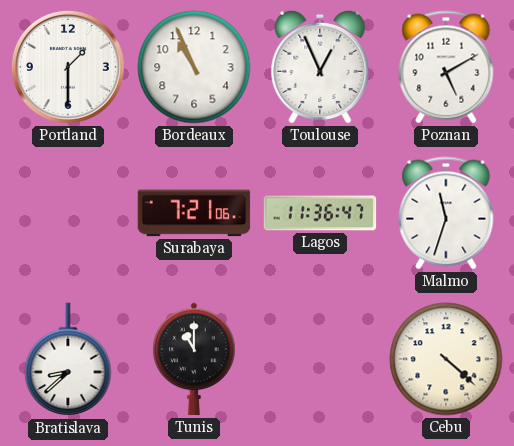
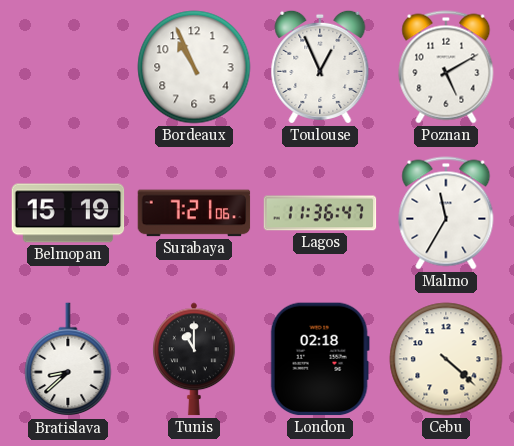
Portland: 1:30 -> none (68, 67)
Belmopan: none -> 15:19 (68, 213)
Malmo: 11:33 -> 11:35 (446, 213)
London: none -> 02:18 (320, 359)
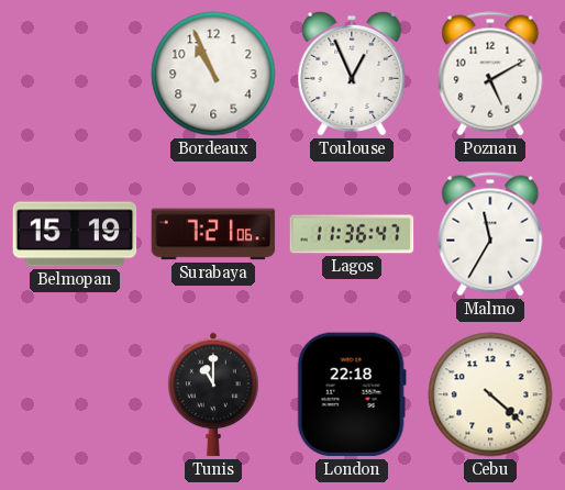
Bratislava: 8:38 -> none (68, 360)
London: 02:18 -> 22:18 (352, 394)
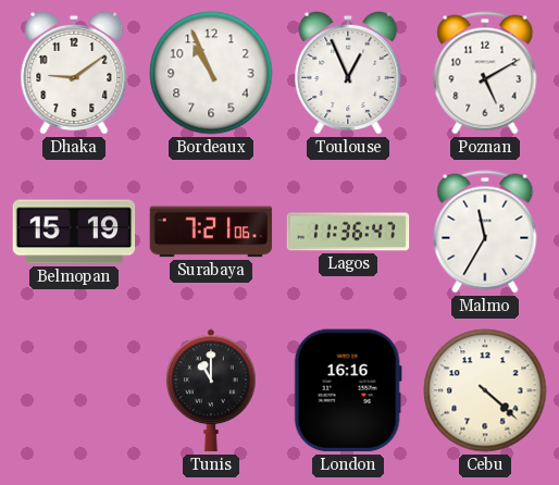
Dhaka: none -> 9:09 (74, 73)
London: 22:18 -> 16:16 (348, 390)
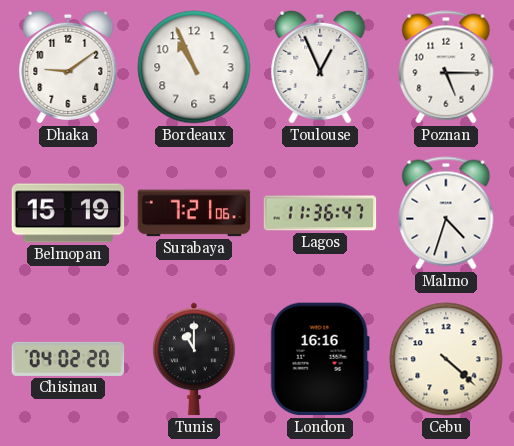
Poznan: 5:10 -> 5:15 (446, 67)
Malmo: 11:35 -> 4:33 (446, 213)
Chisinau: none -> 04:02 (68, 359)
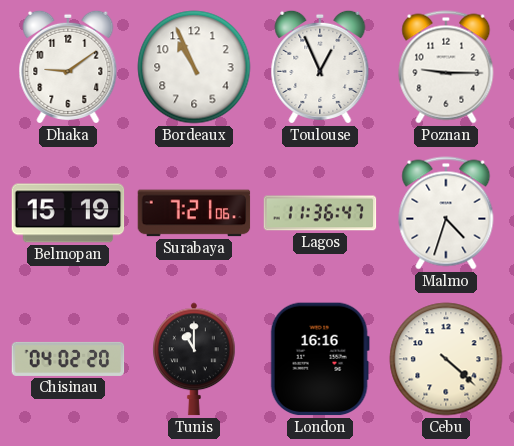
Poznan: 5:15 -> 9:15 (446, 67)
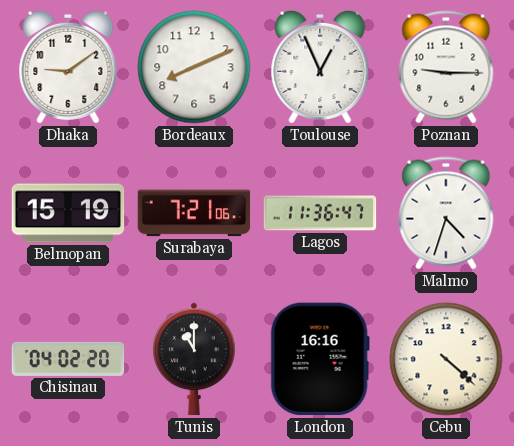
Bordeaux: 10:56 -> 8:11 (194, 67)
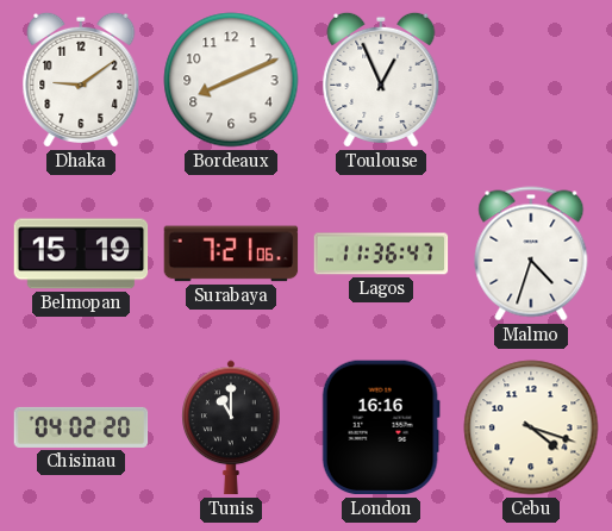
Poznan: 9:15 -> none (446, 67)
Cebu: 4:22 -> 4:18 (531, 427)
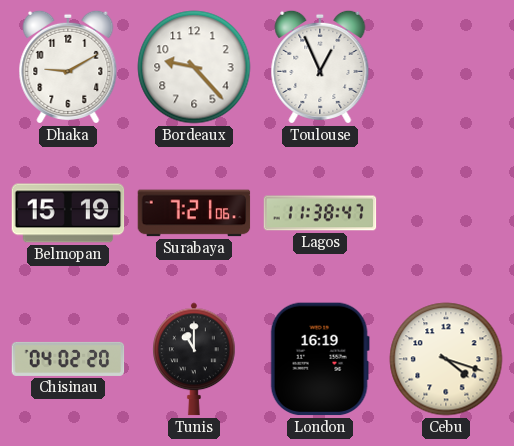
Dhaka: 9:09 -> 9:10 (68, 67)
Bordeaux: 8:11 -> 9:23 (194, 67)
Lagos: 11:36 -> 11:38 (320, 213)
Malmo: 4:33 -> none (531, 254)
London: 16:16 -> 16:19 (320, 359)
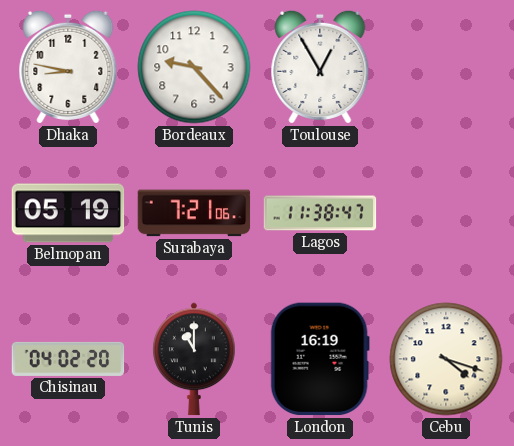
Dhaka: 9:10 -> 8:47 (68, 67)
Toulouse: 12:56 -> 12:55 (320, 67)
Belmopan: 15:19 -> 05:19 (68, 213)
